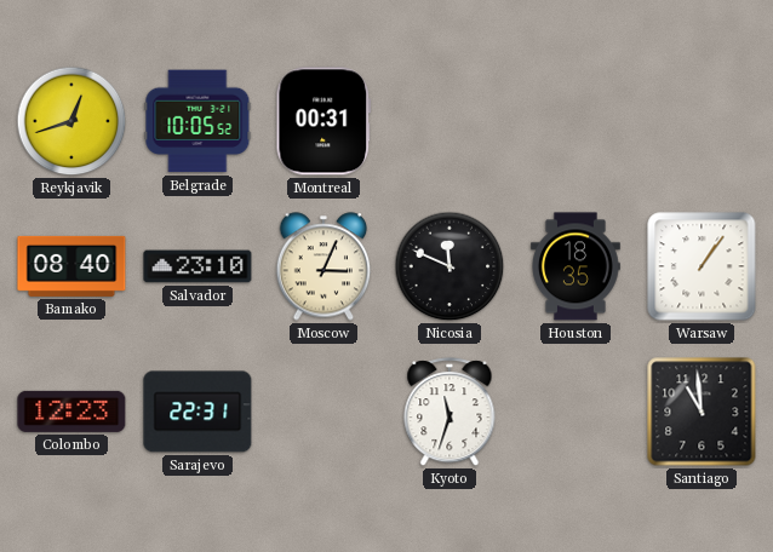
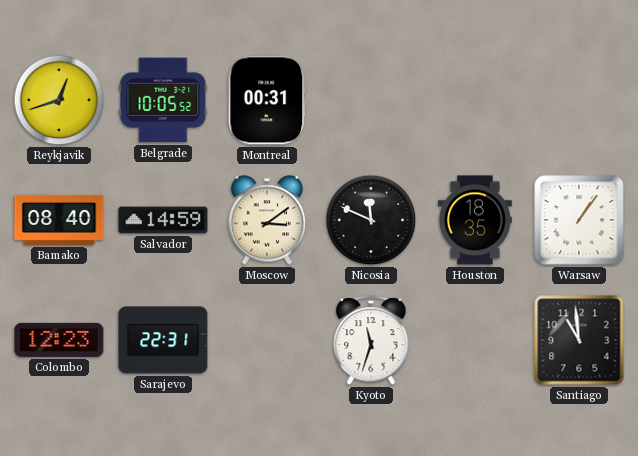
Salvador: 23:10 -> 14:59 (163, 220)
Moscow: 3:04 -> 3:09 (267, 220)
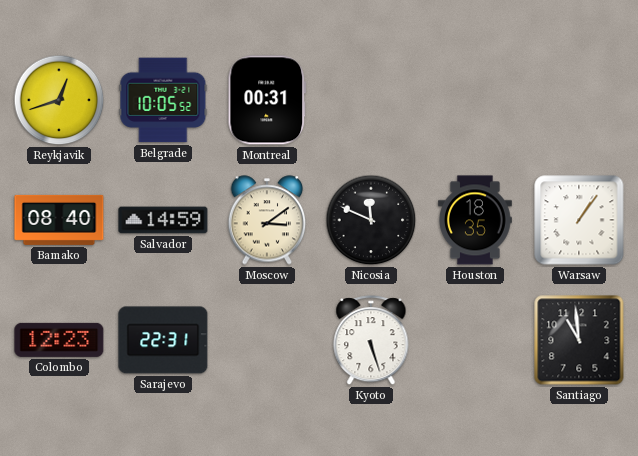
Kyoto: 11:33 -> 5:27 (371, 341)
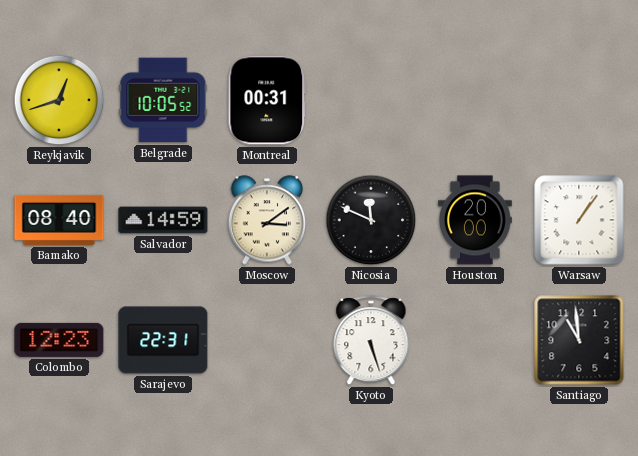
Houston: 18:35 -> 20:00 (475, 220)
